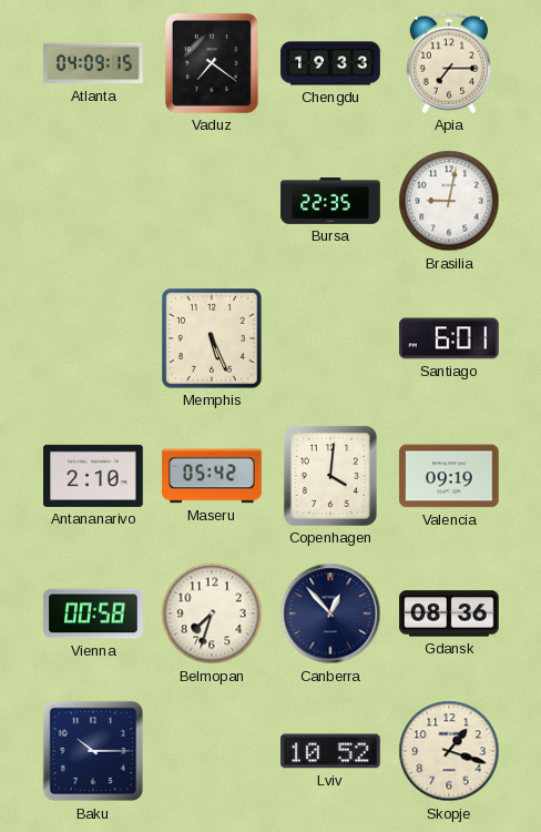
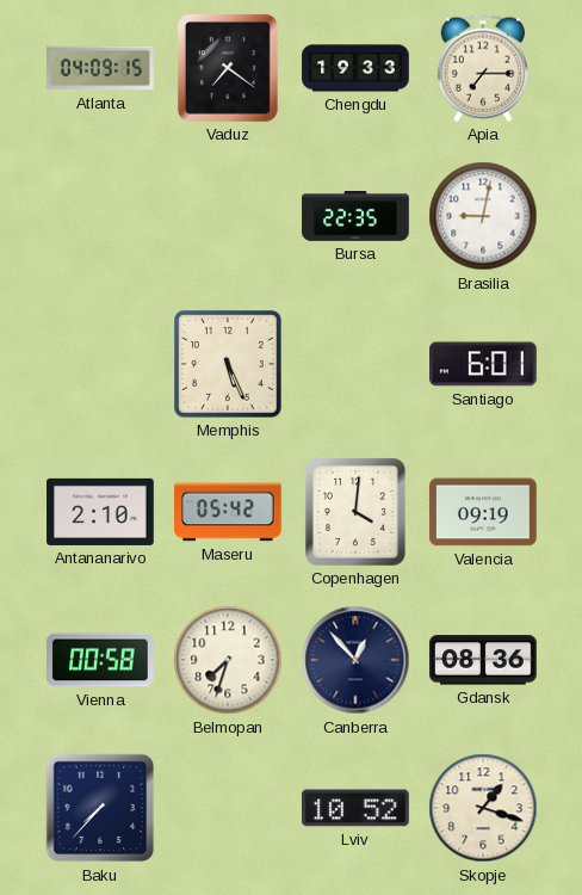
Baku: 10:15 -> 7:37 (100, 808)
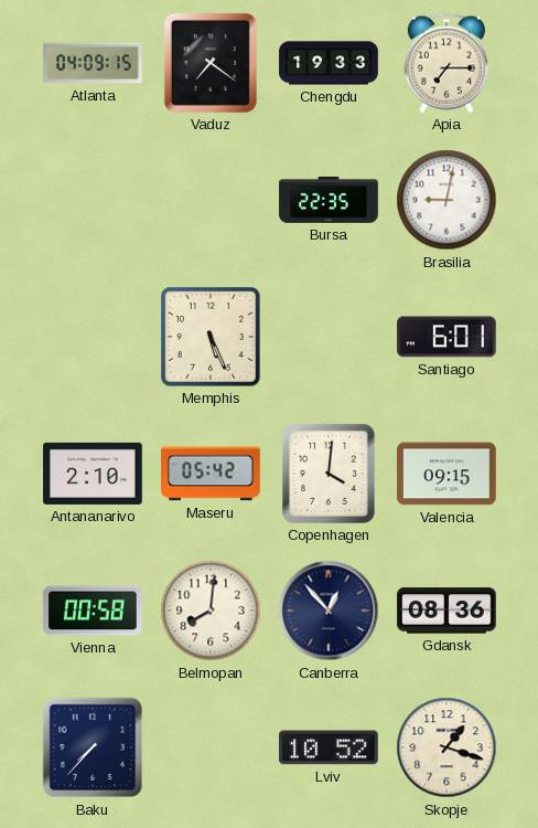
Valencia: 09:19 -> 09:15 (446, 474)
Belmopan: 7:33 -> 8:01 (211, 611)
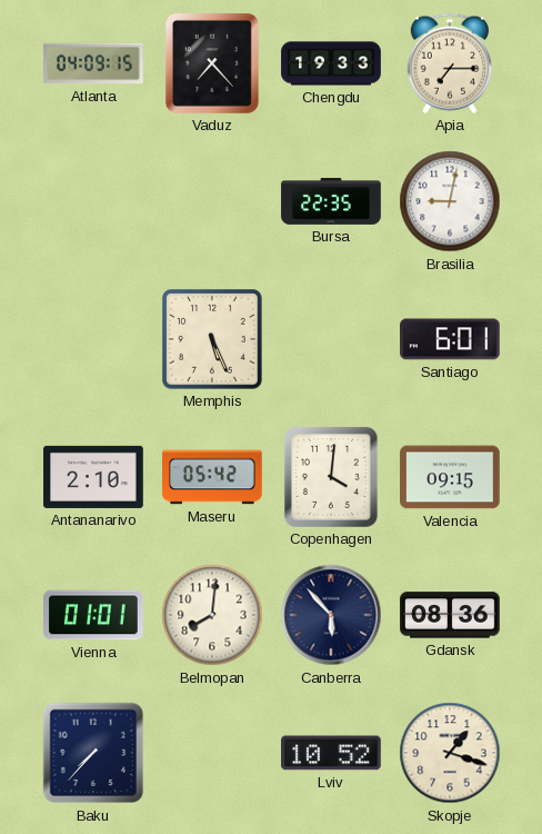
Vaduz: 7:21 -> 7:23 (212, 63)
Vienna: 00:58 -> 01:01 (93, 615)
Canberra: 12:53 -> 5:53 (331, 615)
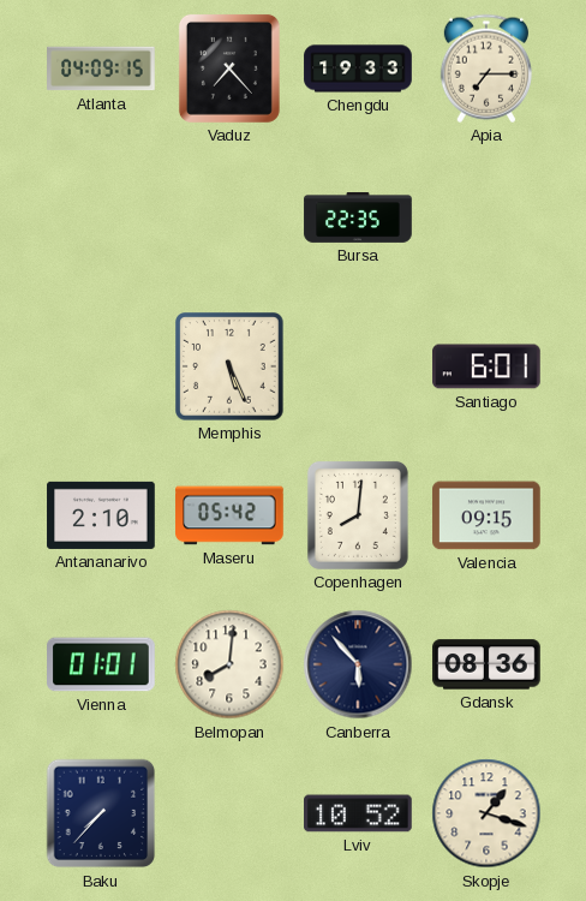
Brasilia: 9:02 -> none (450, 201)
Copenhagen: 4:01 -> 8:01 (358, 515)
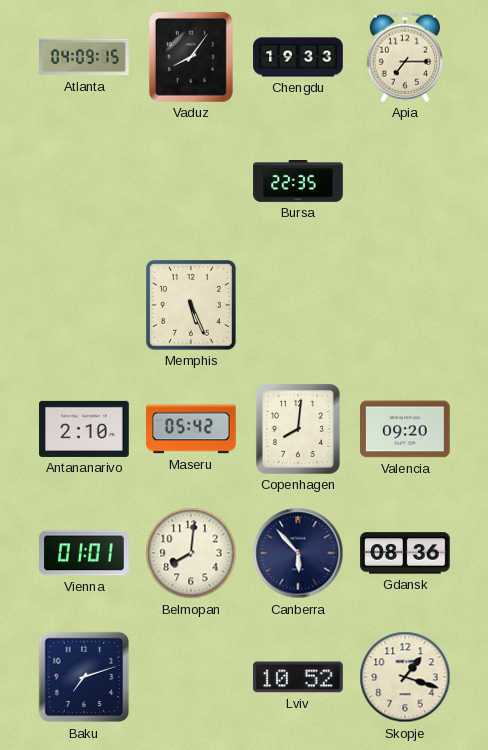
Vaduz: 7:23 -> 8:06 (191, 57)
Santiago: 6:01 -> none (486, 366)
Valencia: 09:15 -> 09:20 (405, 429)
Baku: 7:37 -> 7:12 (84, 677)
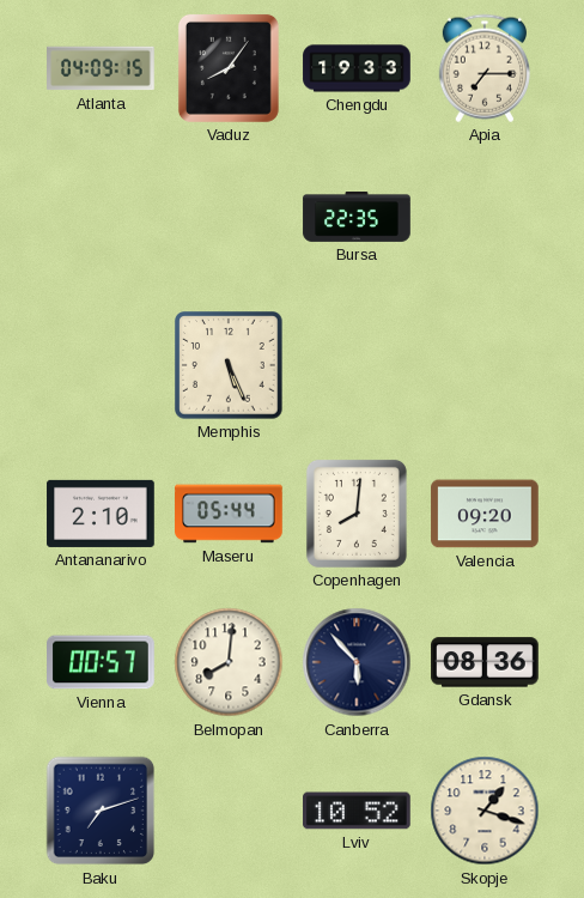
Maseru: 05:42 -> 05:44 (229, 514)
Vienna: 01:01 -> 00:57 (101, 662)
